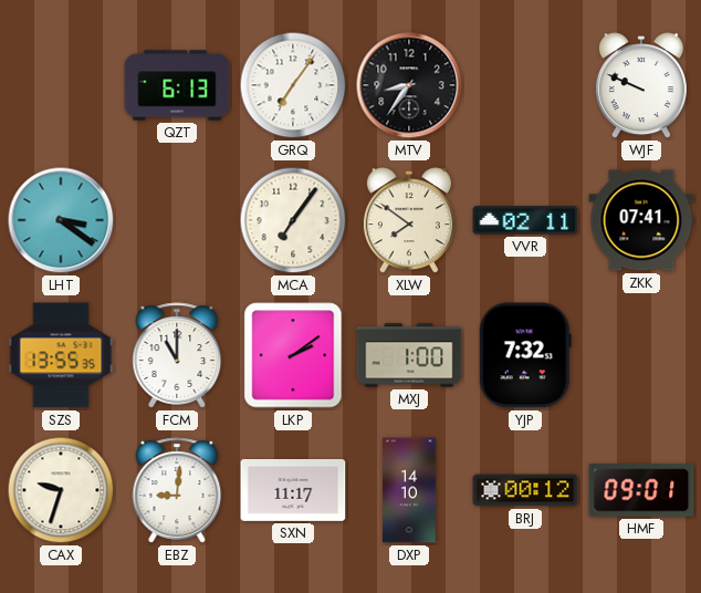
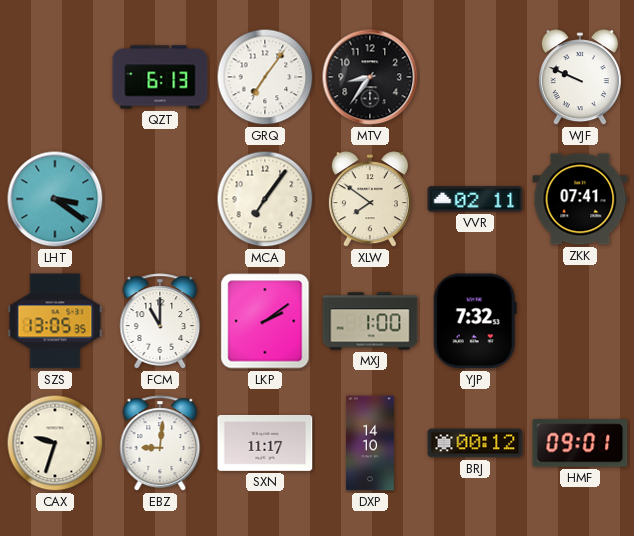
SZS: 13:55 -> 13:05 (55, 321)
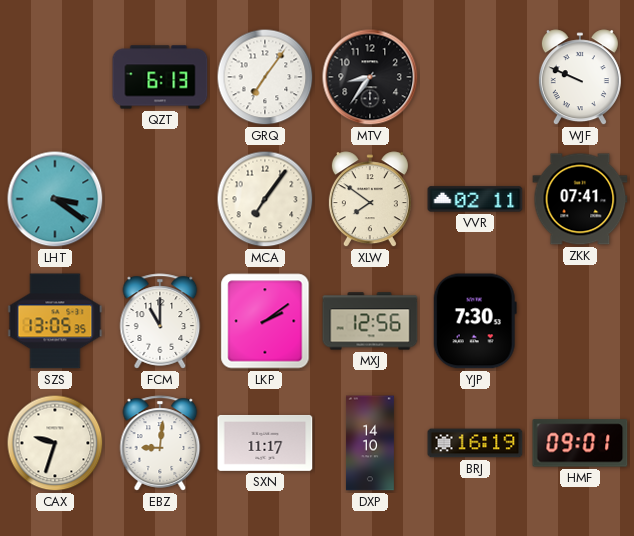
MXJ: 1:00 -> 12:56 (370, 321)
YJP: 7:32 -> 7:30 (475, 321)
BRJ: 00:12 -> 16:19 (475, 443)
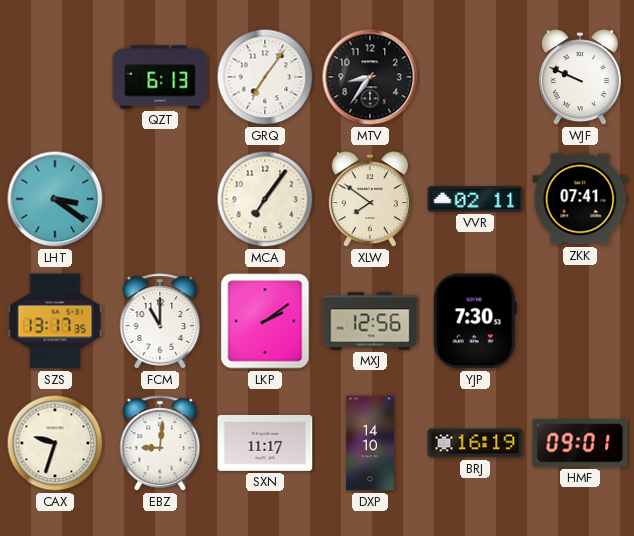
SZS: 13:05 -> 13:17 (55, 321)
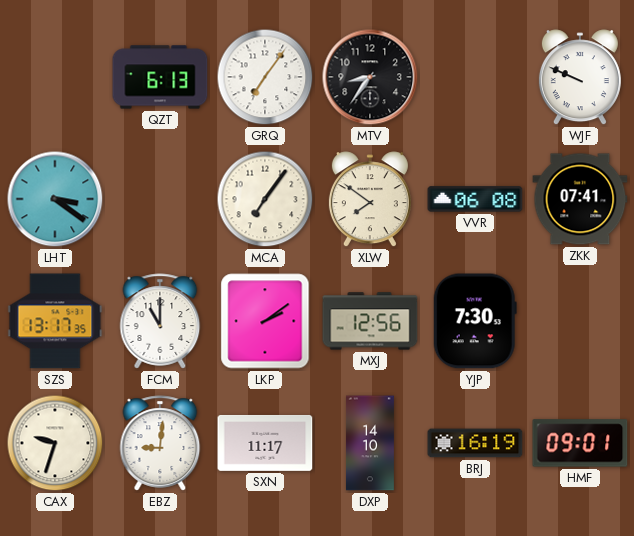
VVR: 02:11 -> 06:08 (475, 199)
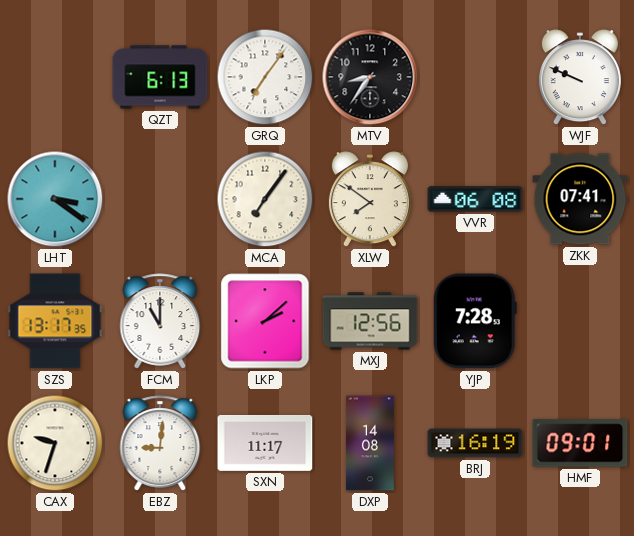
LKP: 2:09 -> 2:08 (265, 321)
YJP: 7:30 -> 7:28 (475, 321)
DXP: 14:10 -> 14:08 (370, 443)
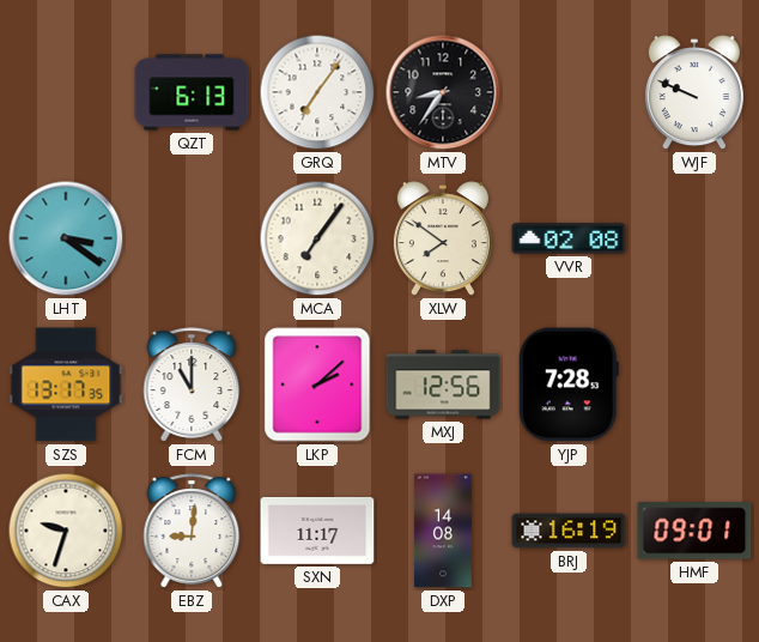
VVR: 06:08 -> 02:08 (569, 238)
ZKK: 07:41 -> none (580, 199)
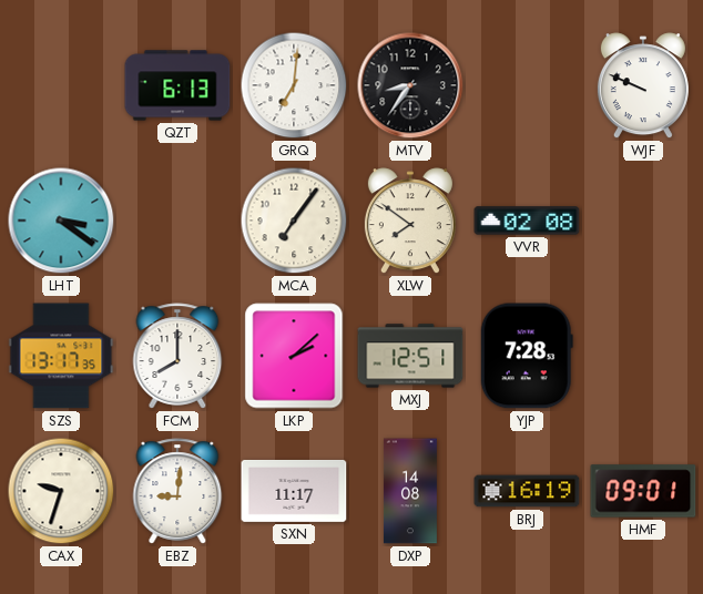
GRQ: 7:06 -> 7:01 (294, 85)
FCM: 11:00 -> 8:00 (177, 356)
MXJ: 12:56 -> 12:51 (410, 356)
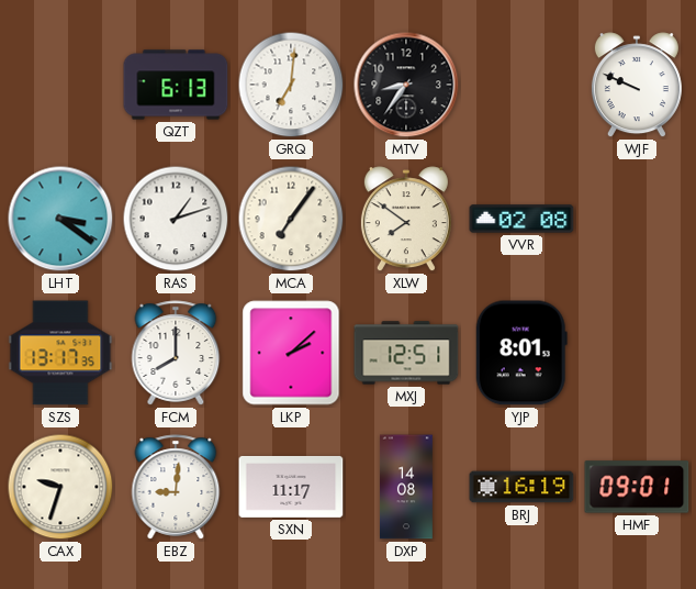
RAS: none -> 1:12 (176, 219)
YJP: 7:28 -> 8:01 (521, 353)
